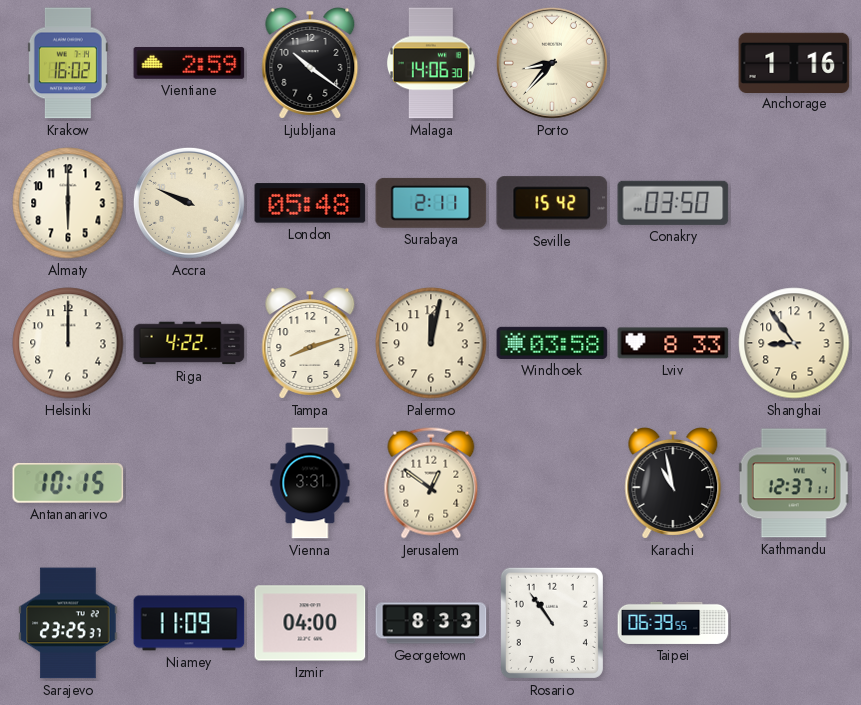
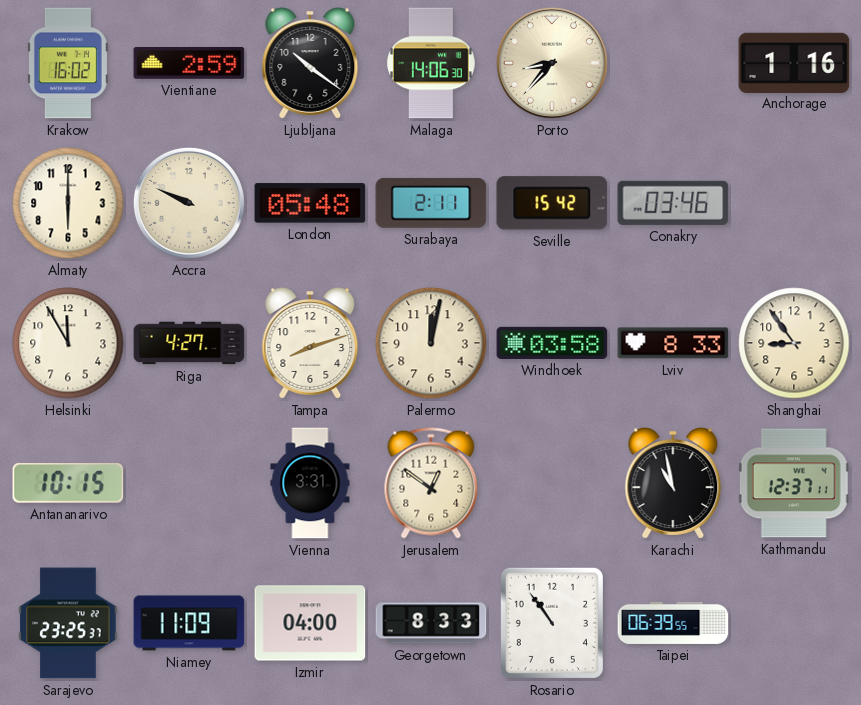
Conakry: 03:50 -> 03:46 (673, 203)
Helsinki: 12:00 -> 11:55 (68, 343)
Riga: 4:22 -> 4:27 (189, 343)
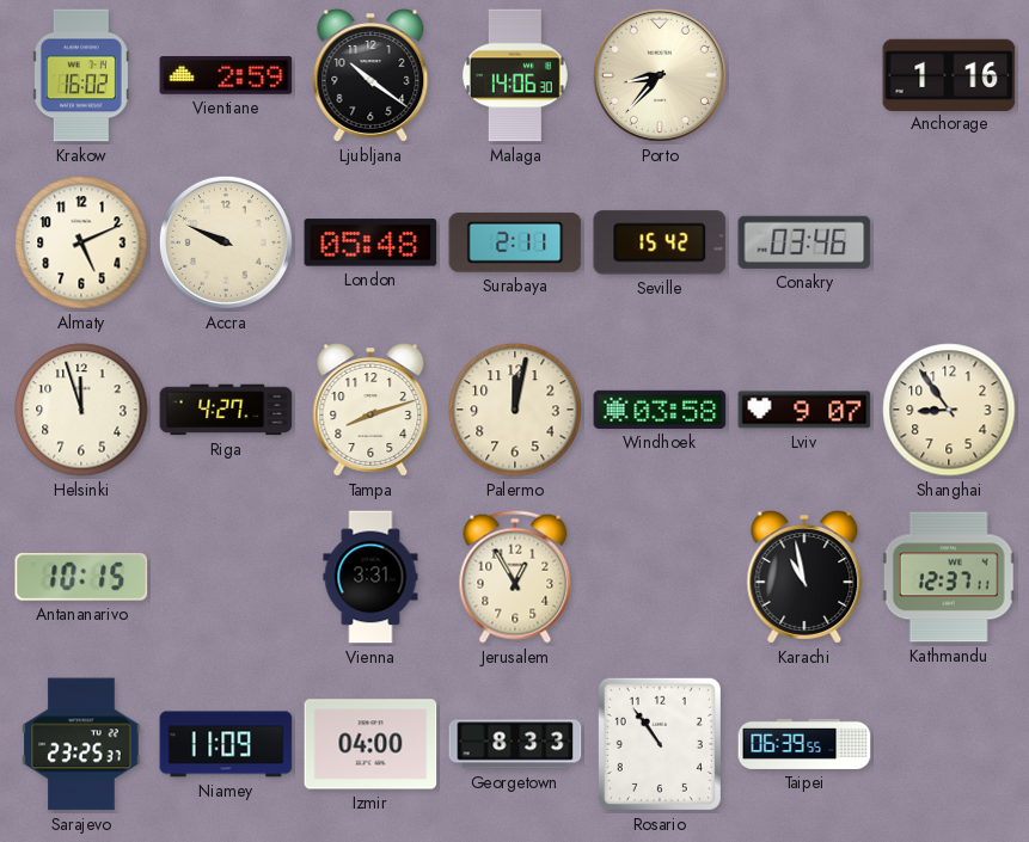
Almaty: 6:00 -> 5:11 (81, 242)
Helsinki: 11:55 -> 11:57 (81, 410)
Lviv: 8:33 -> 9:07 (804, 410)
Jerusalem: 12:51 -> 12:55 (515, 577)
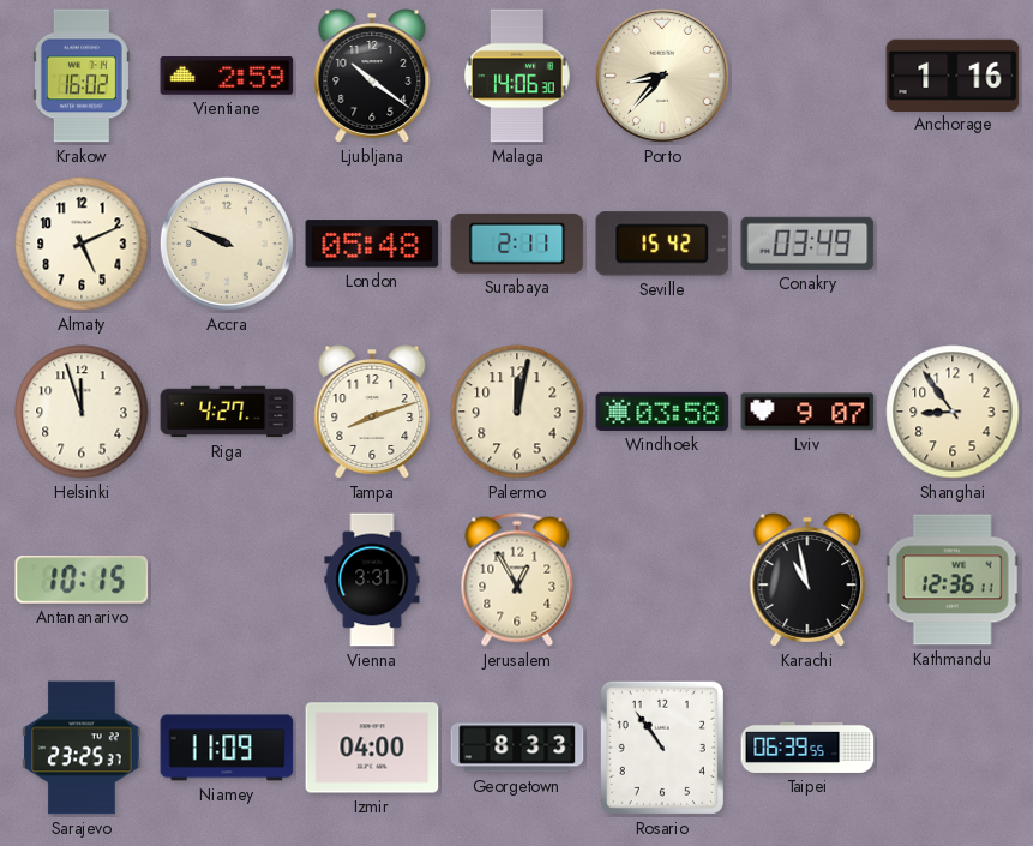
Conakry: 03:46 -> 03:49 (807, 244)
Kathmandu: 12:37 -> 12:36 (953, 580)
